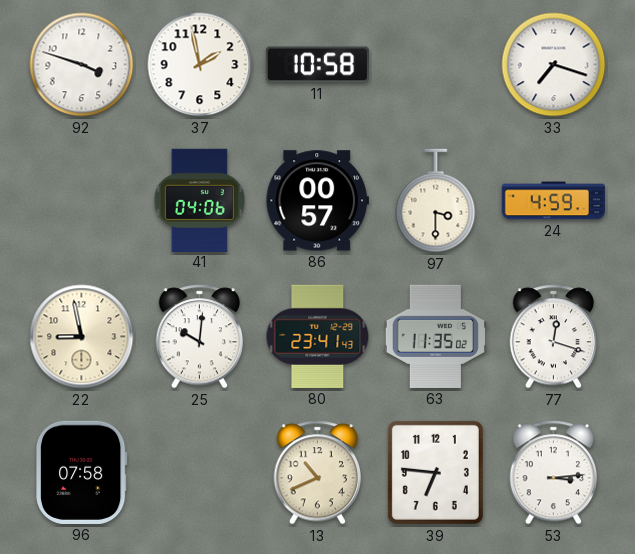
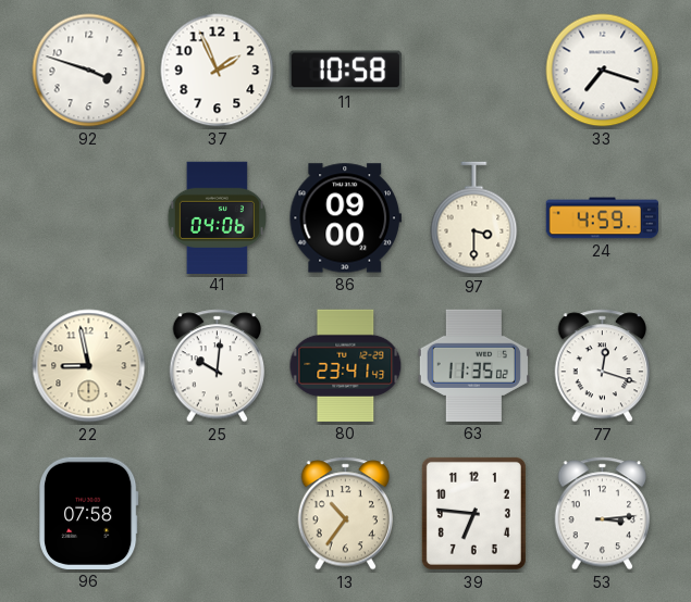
37: 1:58 -> 1:56 (218, 71)
86: 00:57 -> 09:00 (345, 218)
13: 10:41 -> 10:36 (346, 514)
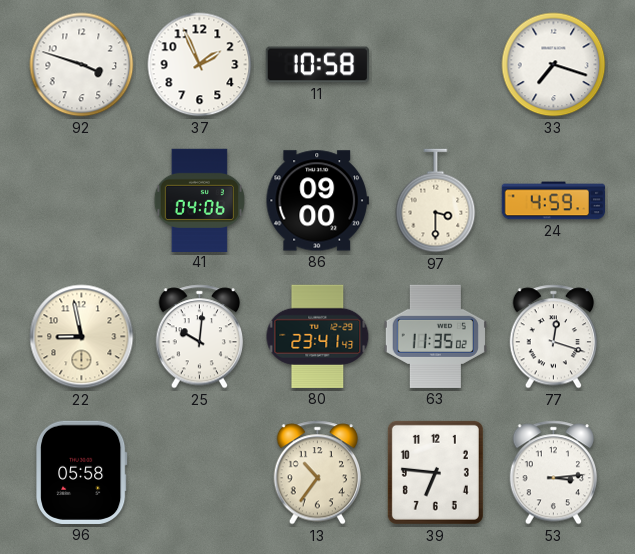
96: 07:58 -> 05:58 (82, 472)
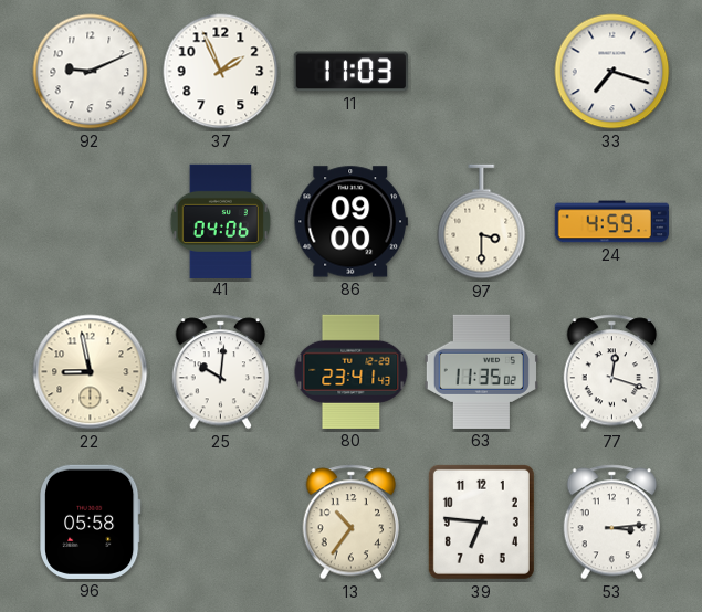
92: 3:48 -> 9:11 (91, 72)
11: 10:58 -> 11:03 (350, 72)
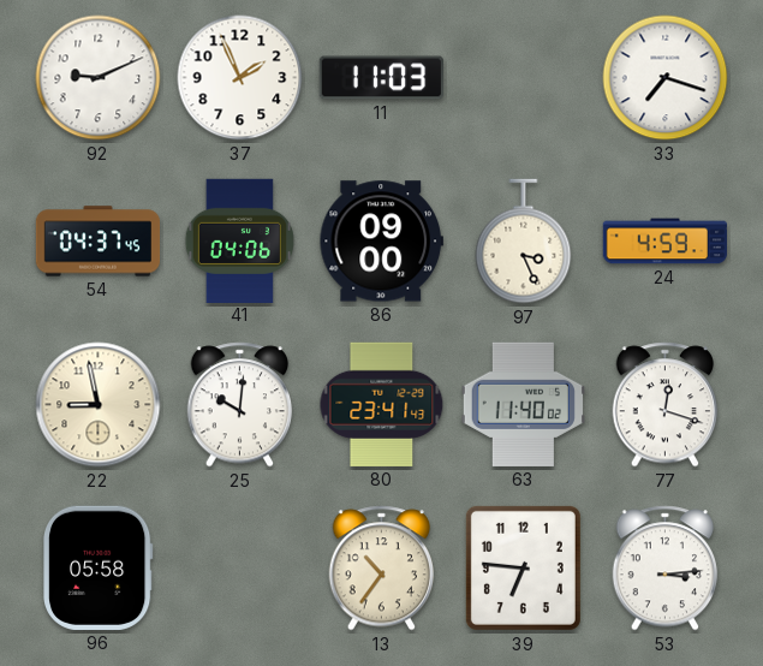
54: none -> 04:37 (99, 242)
97: 3:30 -> 3:26 (524, 242)
63: 11:35 -> 11:40 (523, 404)
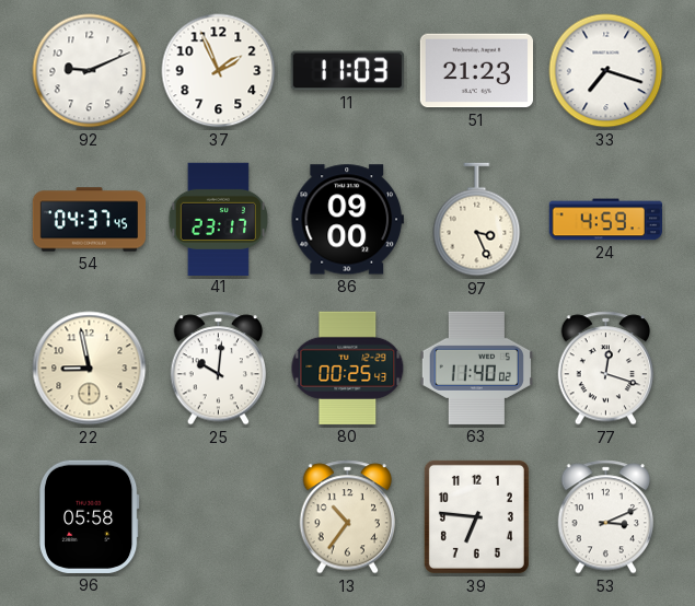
51: none -> 21:23 (476, 71)
41: 04:06 -> 23:17 (218, 219)
80: 23:41 -> 00:25 (348, 368)
53: 3:14 -> 3:11 (606, 517)
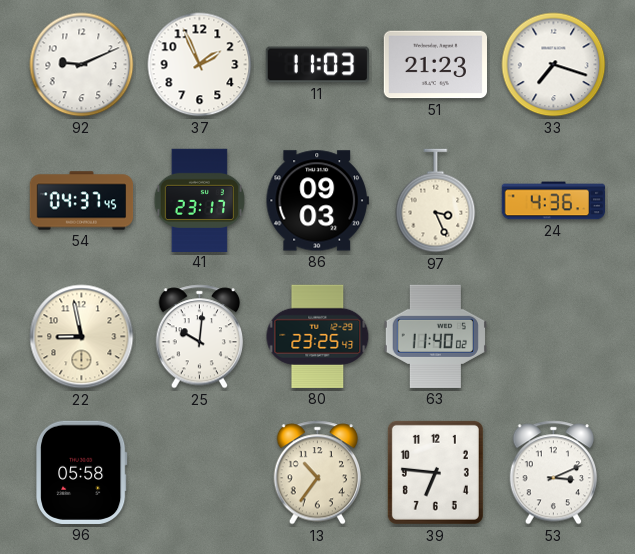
86: 09:00 -> 09:03 (317, 201)
24: 4:59 -> 4:36 (554, 201)
80: 00:25 -> 23:25 (318, 336)
77: 12:18 -> none (606, 369)
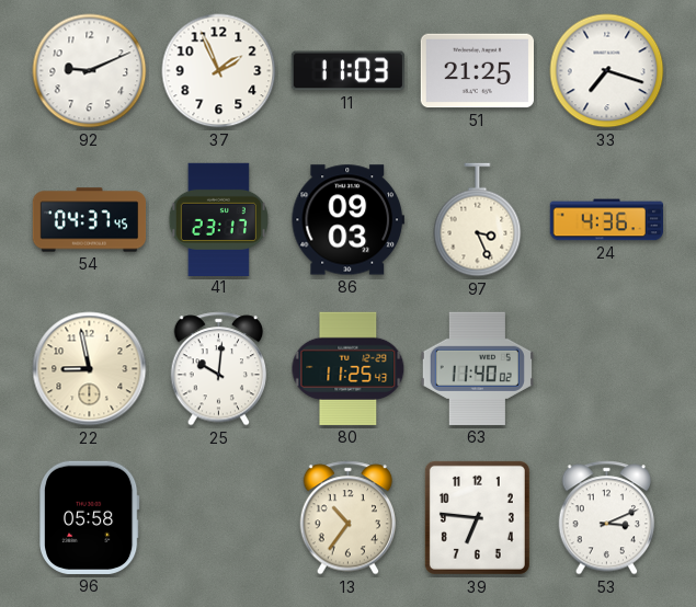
51: 21:23 -> 21:25 (477, 71)
80: 23:25 -> 11:25 (349, 368)
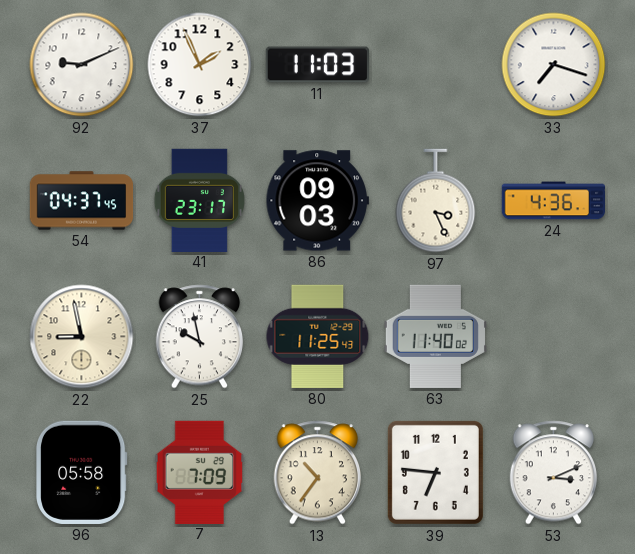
51: 21:25 -> none (477, 71)
25: 10:01 -> 9:58 (200, 337)
7: none -> 7:09 (200, 472)
